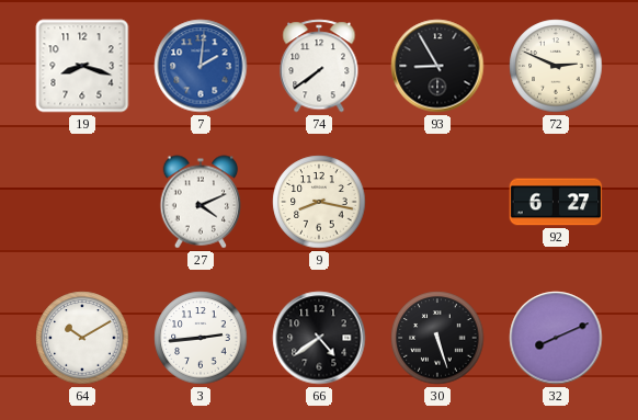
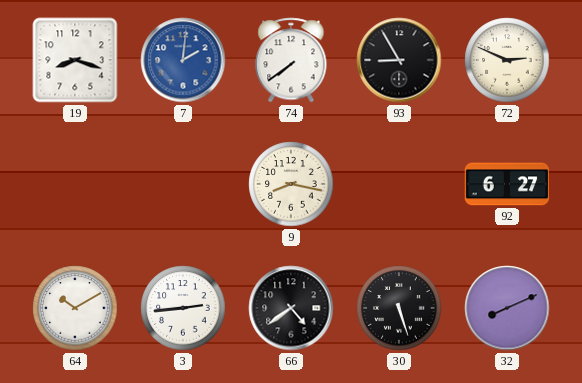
27: 4:11 -> none (201, 202)
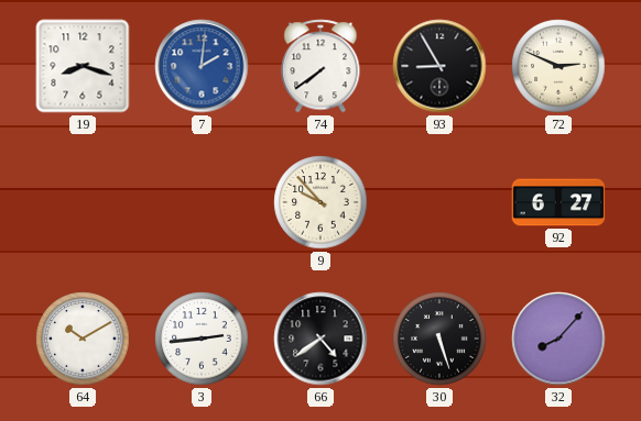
9: 8:17 -> 9:53 (320, 202)
32: 8:11 -> 8:07 (558, 339)
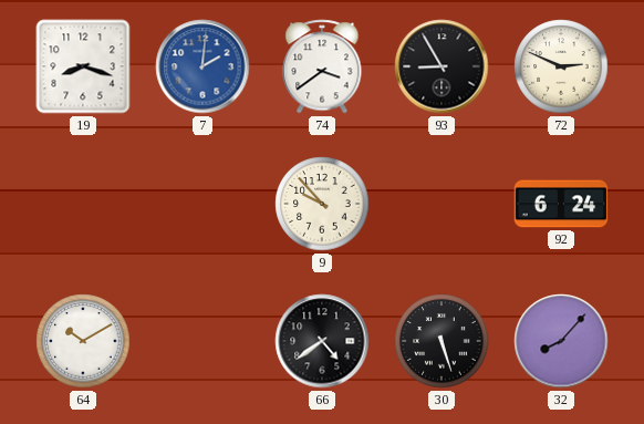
74: 7:39 -> 3:39 (322, 66)
92: 6:27 -> 6:24 (561, 204)
3: 2:44 -> none (202, 339)
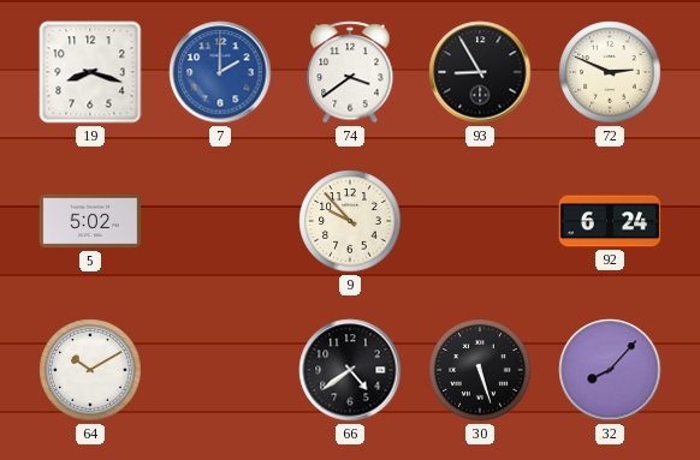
7: 2:01 -> 2:00 (220, 72)
5: none -> 5:02 (90, 221)
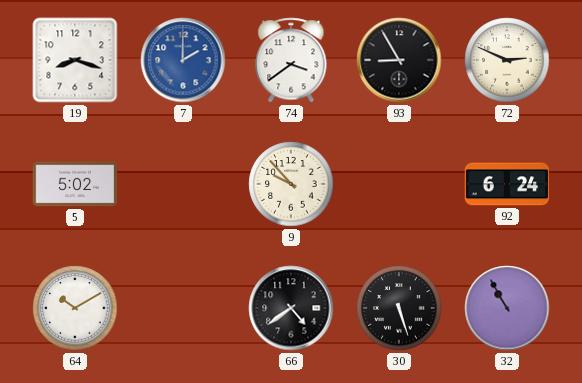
32: 8:07 -> 10:55 (507, 308)
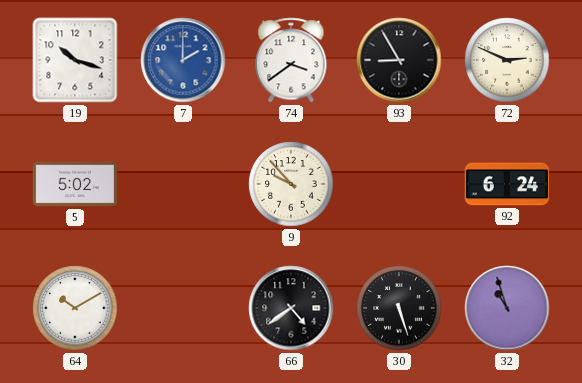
19: 8:18 -> 10:18 (75, 60)
32: 10:55 -> 10:57 (507, 308)
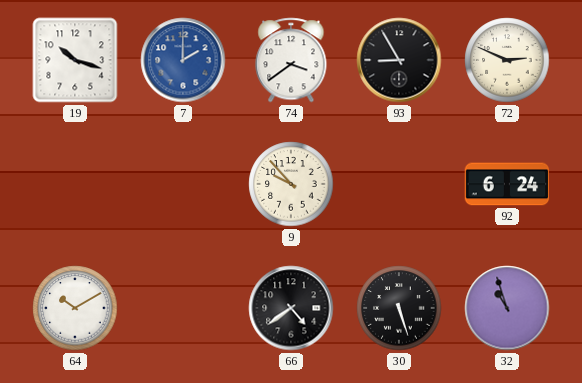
5: 5:02 -> none (75, 184)
